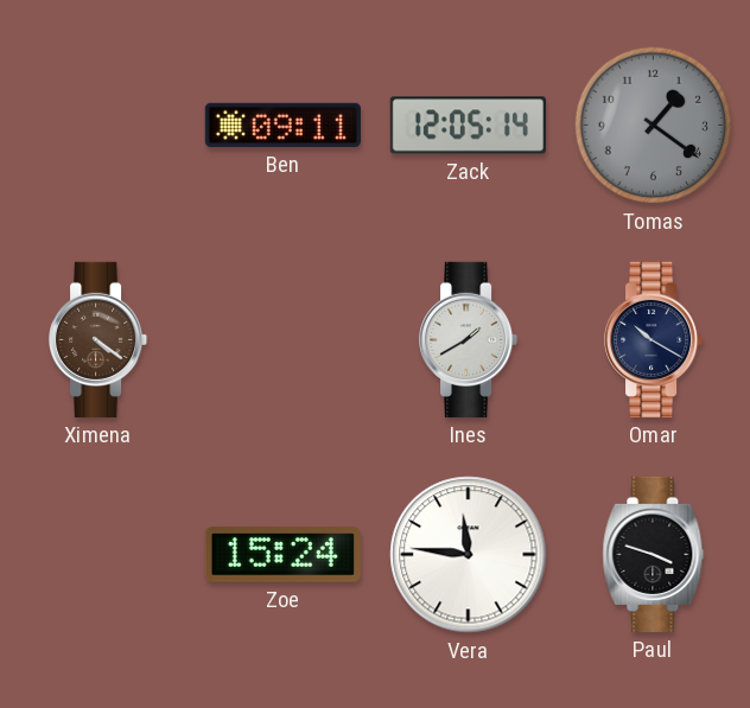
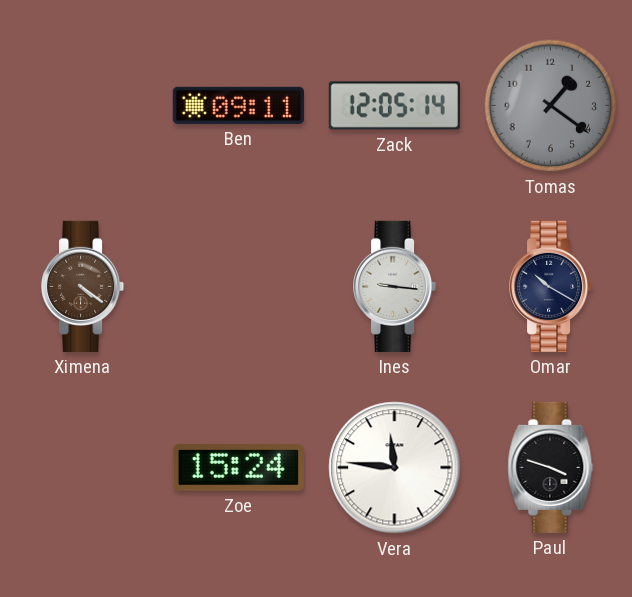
Ines: 1:40 -> 9:16 (395, 286)
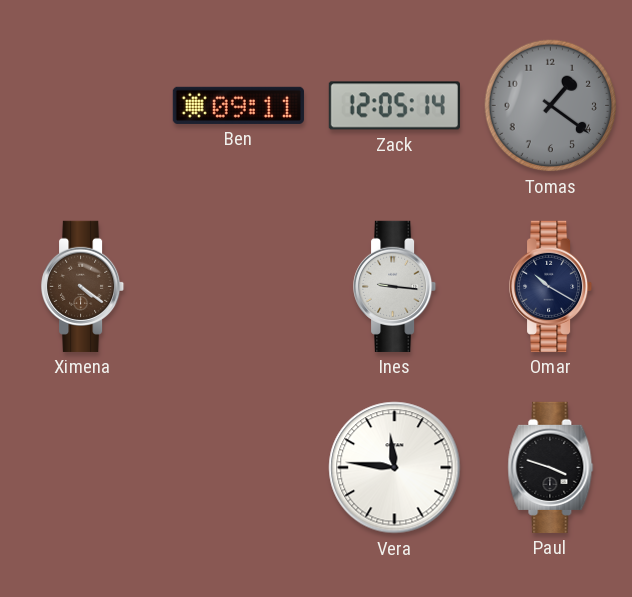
Zoe: 15:24 -> none (238, 468)
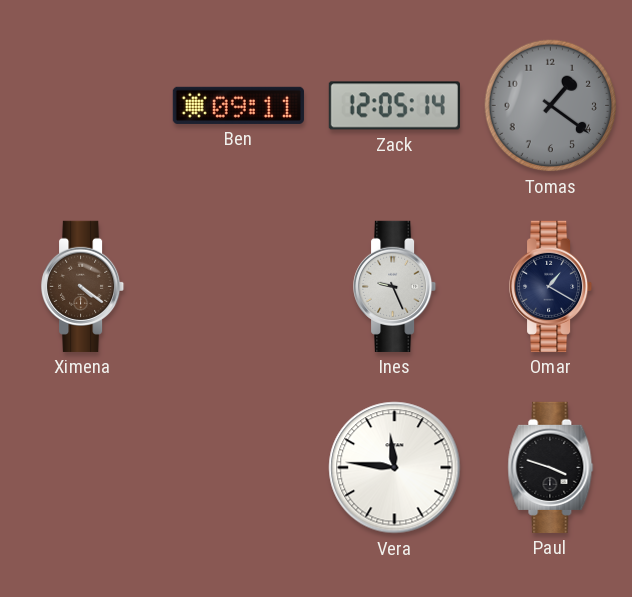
Ines: 9:16 -> 9:26 (395, 286)
Omar: 10:20 -> 1:20 (551, 286)
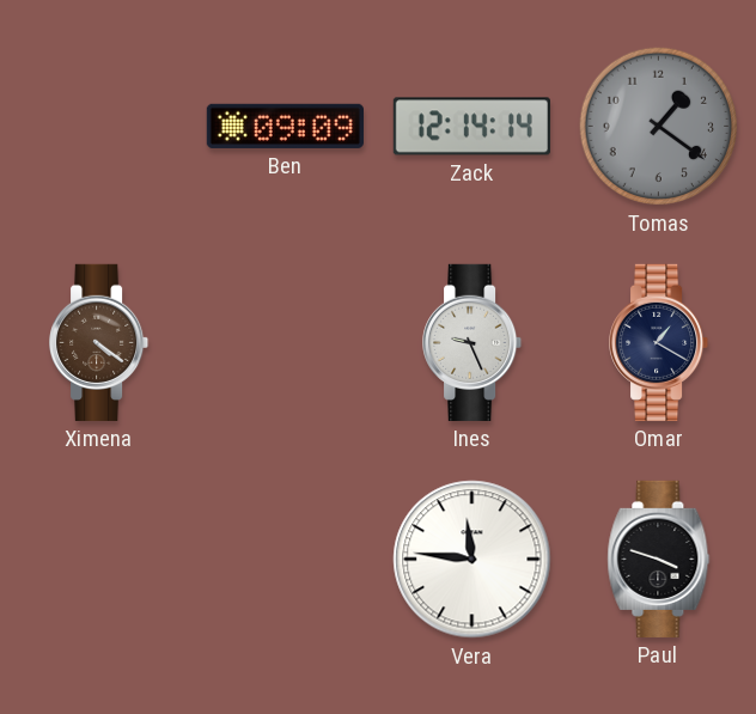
Ben: 09:11 -> 09:09 (285, 126)
Zack: 12:05 -> 12:14 (471, 127)
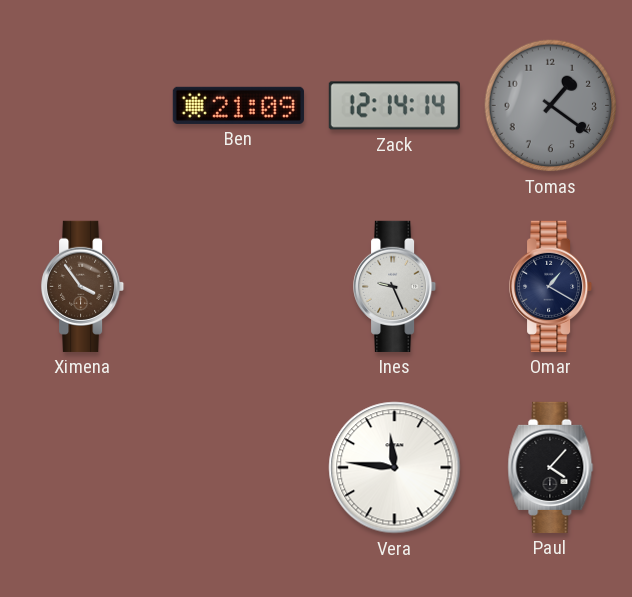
Ben: 09:09 -> 21:09 (238, 105)
Ximena: 4:21 -> 3:54 (83, 286)
Paul: 3:48 -> 4:07 (551, 467)
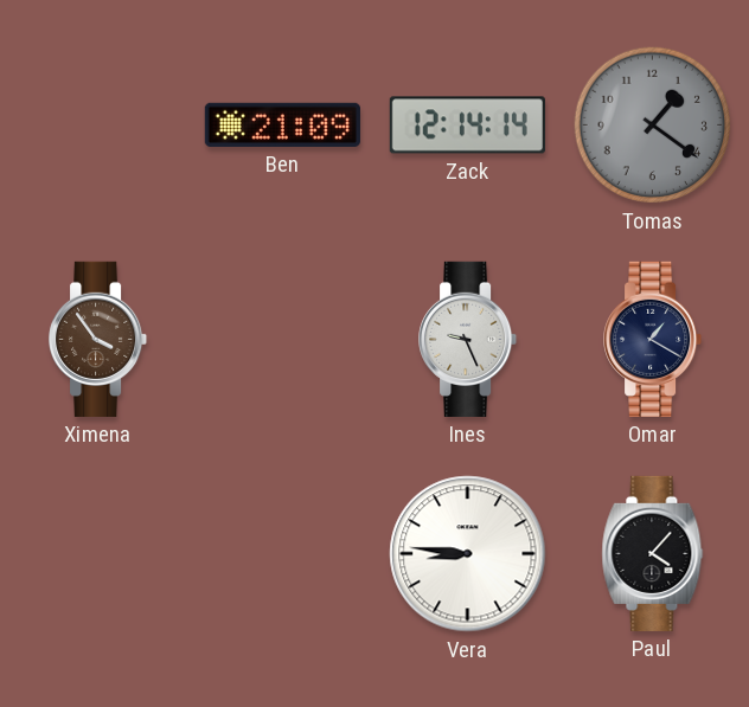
Vera: 11:46 -> 8:46 (468, 554)
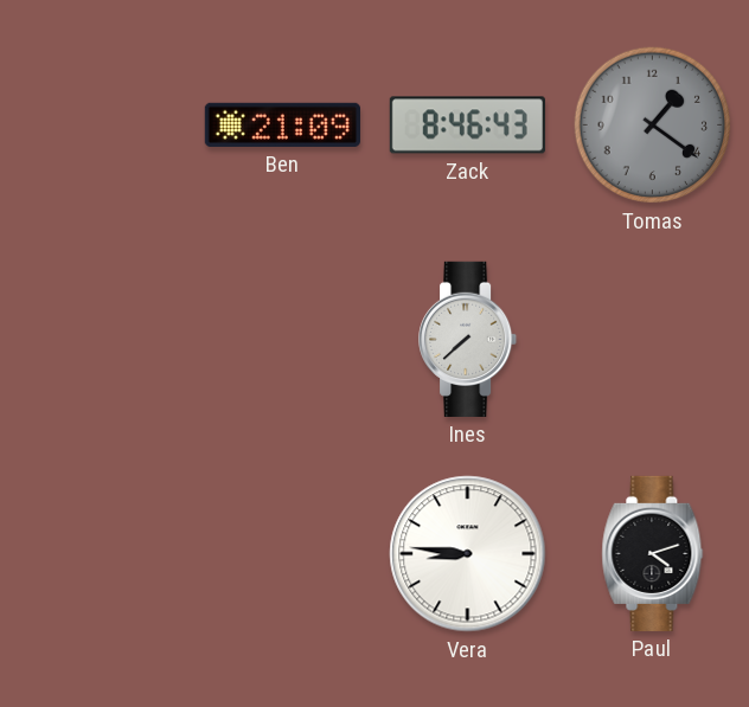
Zack: 12:14 -> 8:46 (467, 126)
Ximena: 3:54 -> none (98, 339)
Ines: 9:26 -> 7:38 (468, 339)
Omar: 1:20 -> none (653, 339)
Paul: 4:07 -> 4:12 (653, 553)
